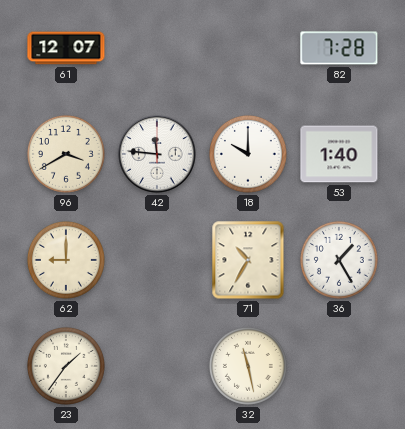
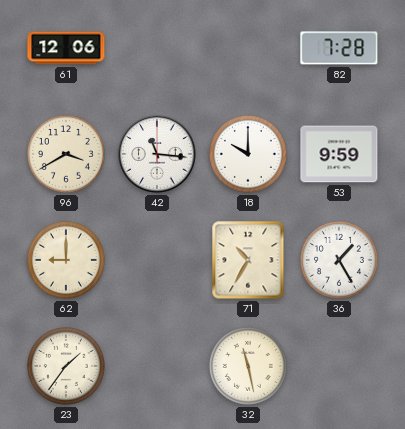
61: 12:07 -> 12:06 (66, 48)
42: 11:46 -> 11:16 (157, 154)
53: 1:40 -> 9:59 (339, 154)
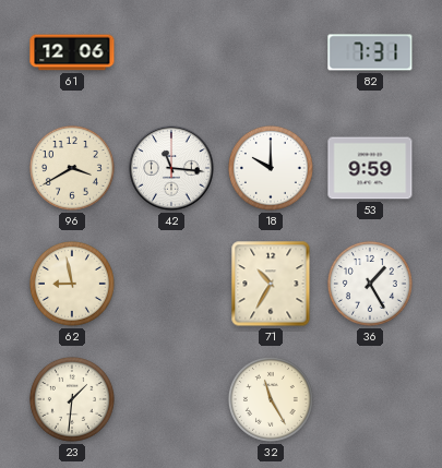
82: 7:28 -> 7:31 (370, 52)
62: 9:00 -> 8:58 (72, 284)
23: 1:36 -> 1:31 (72, 399)
32: 11:28 -> 11:25 (271, 399)
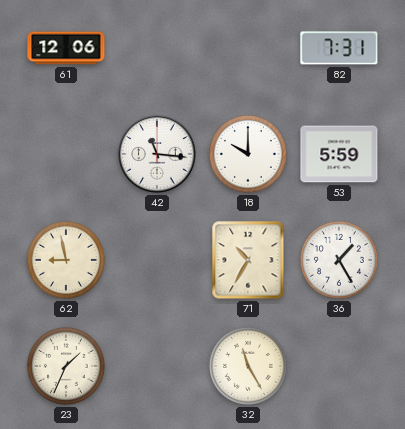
96: 3:40 -> none (72, 168)
53: 9:59 -> 5:59 (339, 154)
23: 1:31 -> 1:34 (66, 366)
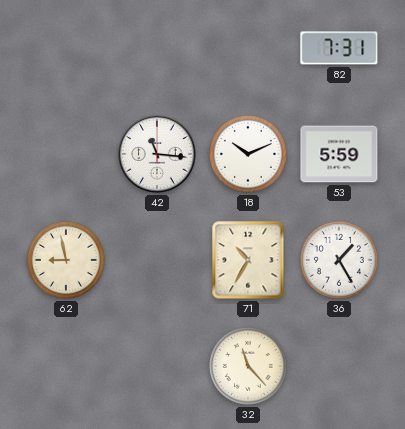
61: 12:06 -> none (66, 48)
18: 10:00 -> 10:11 (248, 154)
23: 1:34 -> none (66, 366)
32: 11:25 -> 11:23 (248, 366)
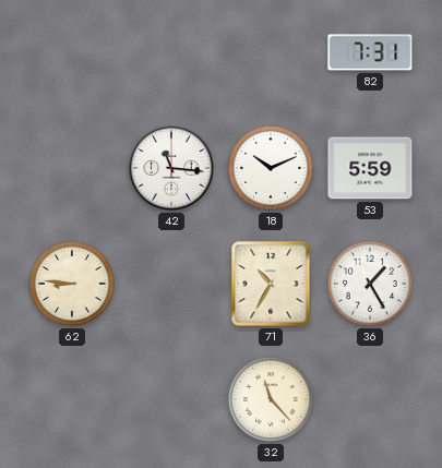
62: 8:58 -> 8:46 (72, 284)
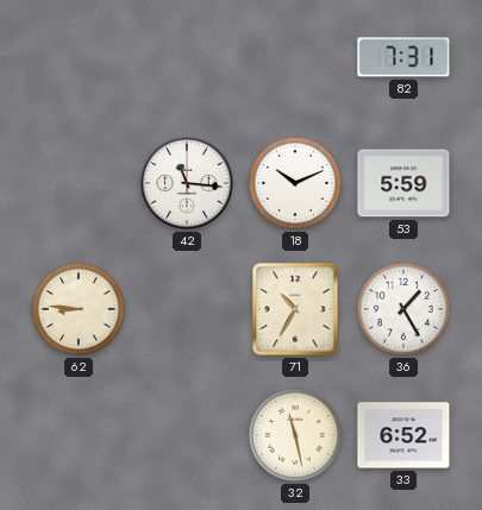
32: 11:23 -> 11:28 (295, 435)
33: none -> 6:52 (403, 435)
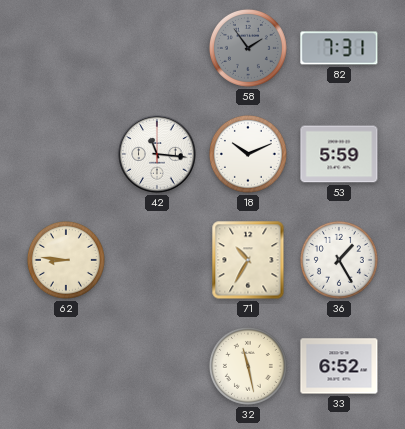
58: none -> 1:54 (248, 48)
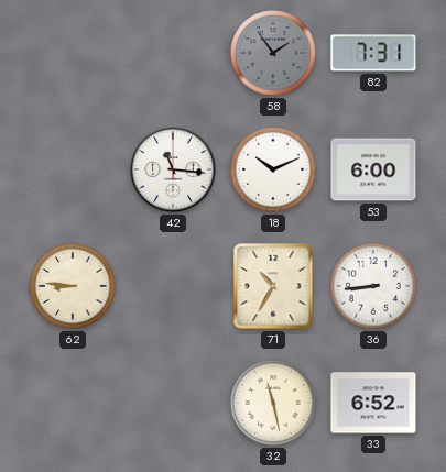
53: 5:59 -> 6:00 (373, 169)
36: 1:25 -> 8:44 (373, 286)
